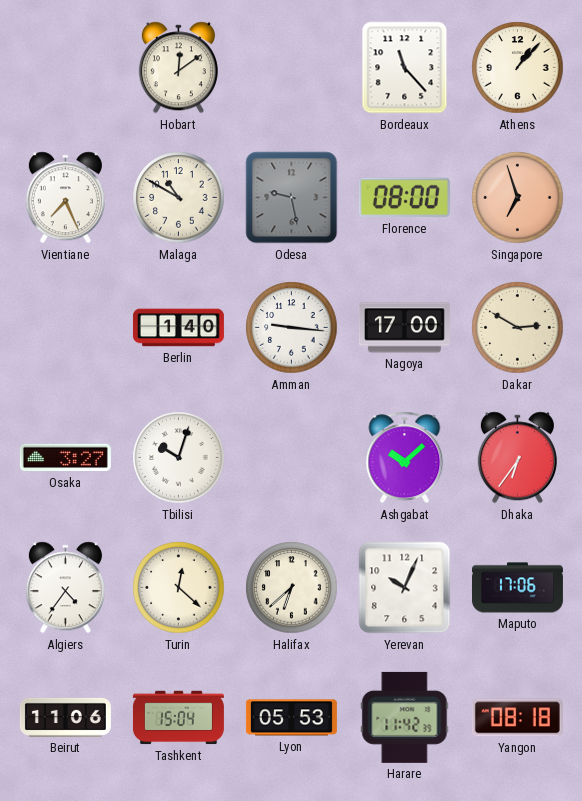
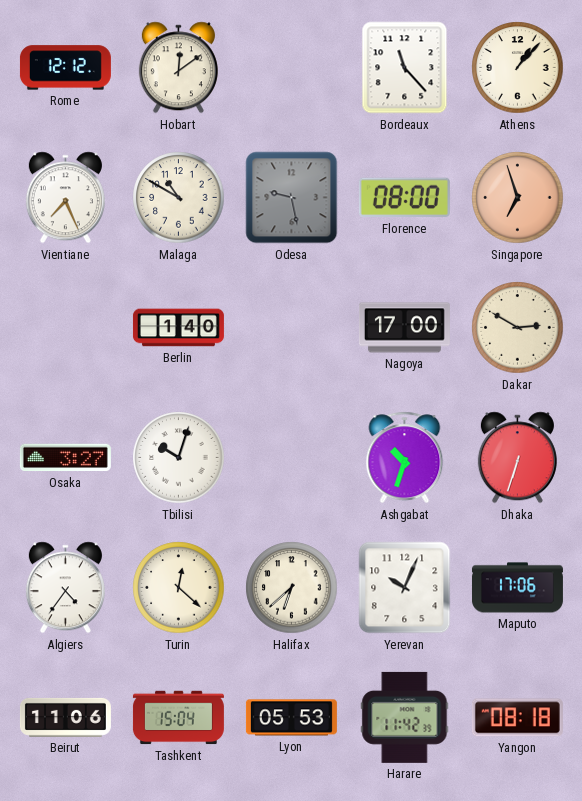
Rome: none -> 12:12 (65, 68)
Amman: 9:16 -> none (292, 328)
Ashgabat: 10:08 -> 10:33 (405, 458)
Dhaka: 6:36 -> 6:33 (517, 458)
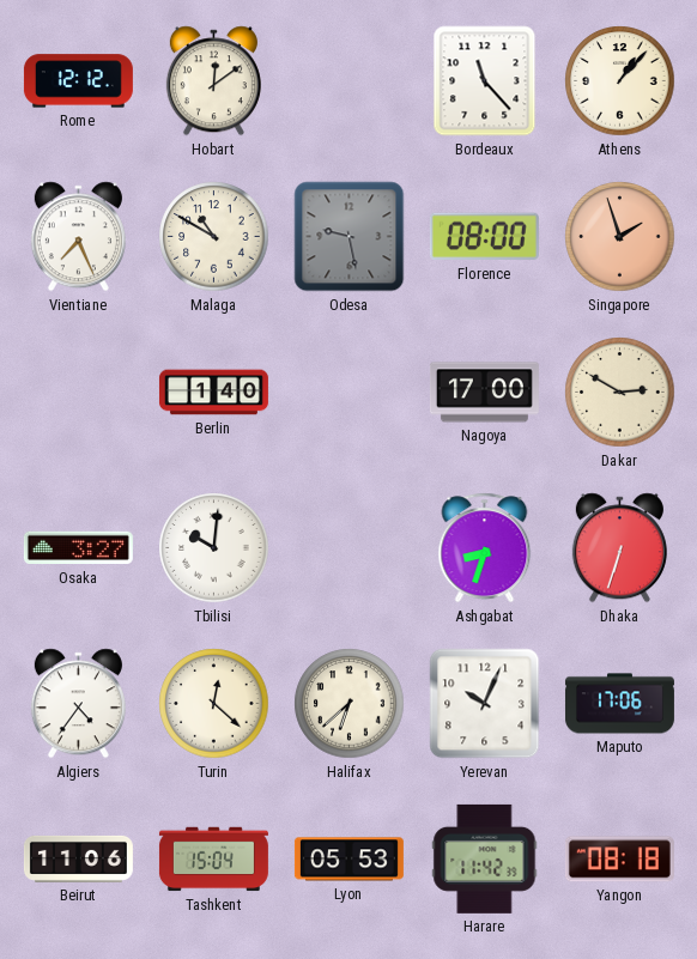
Singapore: 6:57 -> 1:57 (620, 237)
Tbilisi: 10:03 -> 10:01 (214, 548)
Ashgabat: 10:33 -> 8:33 (485, 548)
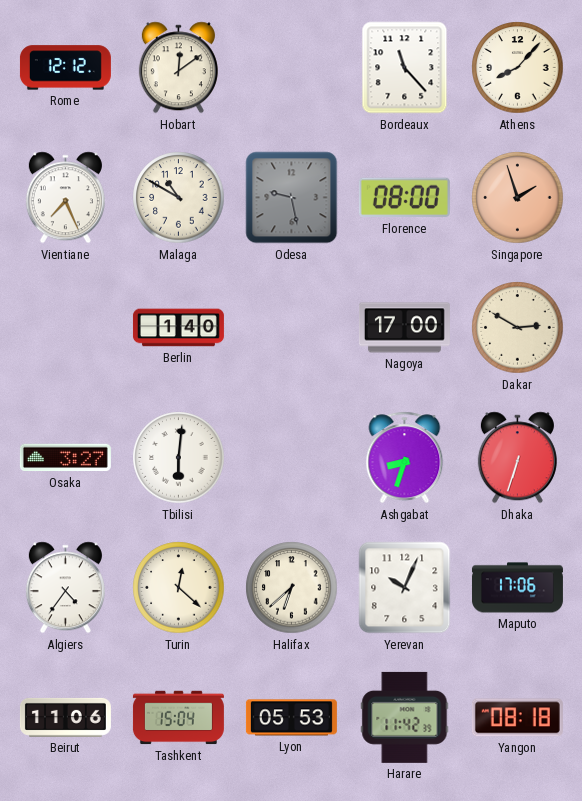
Athens: 1:07 -> 8:07 (518, 68)
Tbilisi: 10:01 -> 6:01 (179, 458)
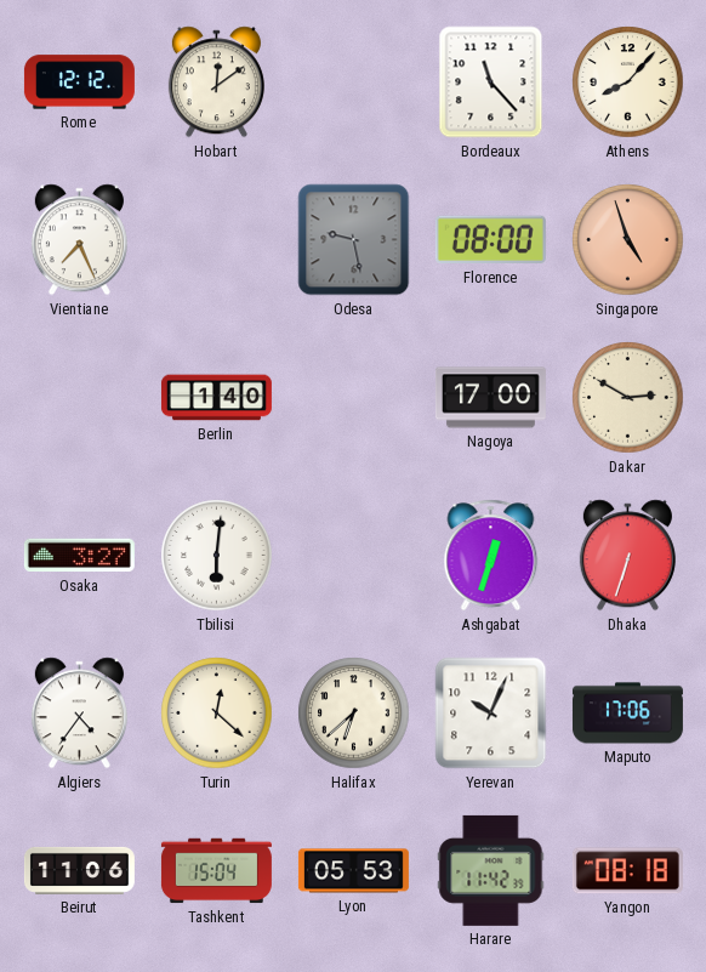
Malaga: 10:50 -> none (179, 198)
Singapore: 1:57 -> 4:57 (628, 240)
Ashgabat: 8:33 -> 12:33 (491, 556)
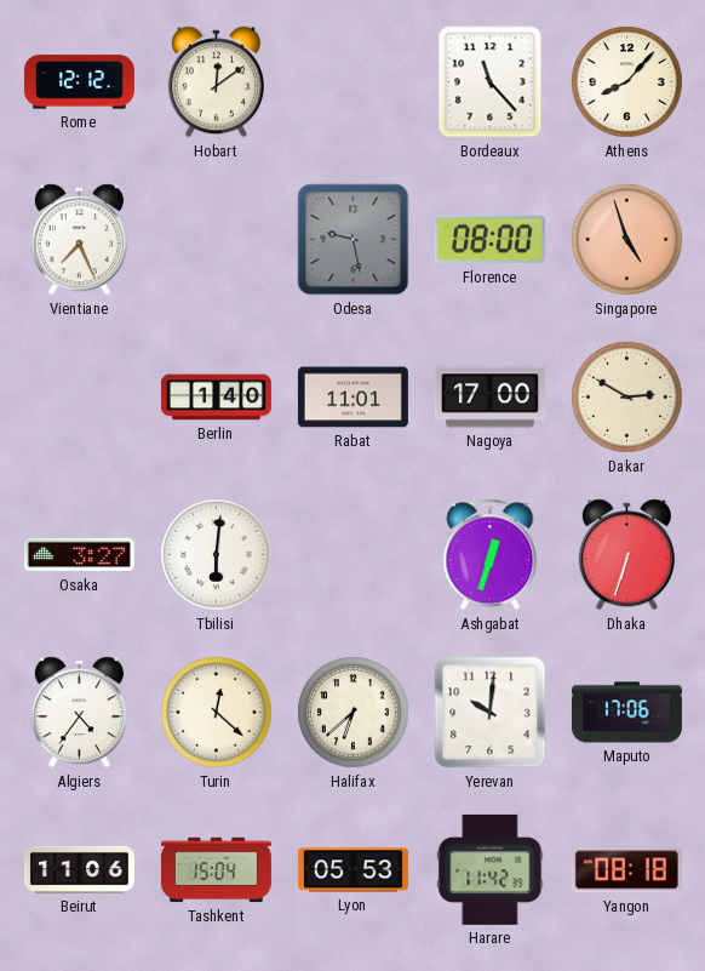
Rabat: none -> 11:01 (352, 398)
Yerevan: 10:04 -> 10:01 (491, 713)
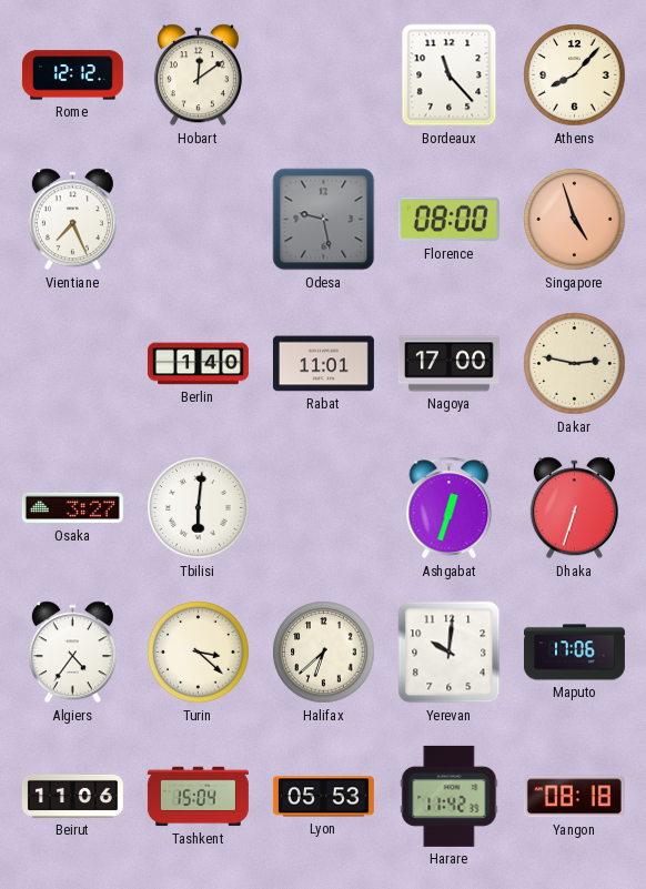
Dakar: 2:50 -> 2:47 (575, 364)
Turin: 12:22 -> 3:22 (199, 653)
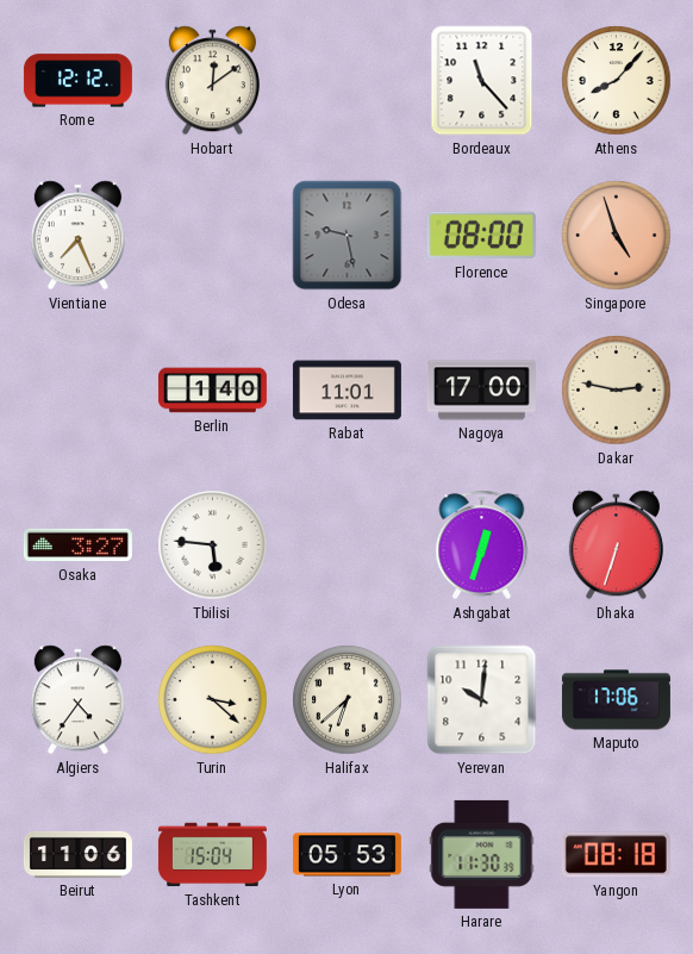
Tbilisi: 6:01 -> 5:46 (213, 545)
Harare: 11:42 -> 11:30 (482, 854)
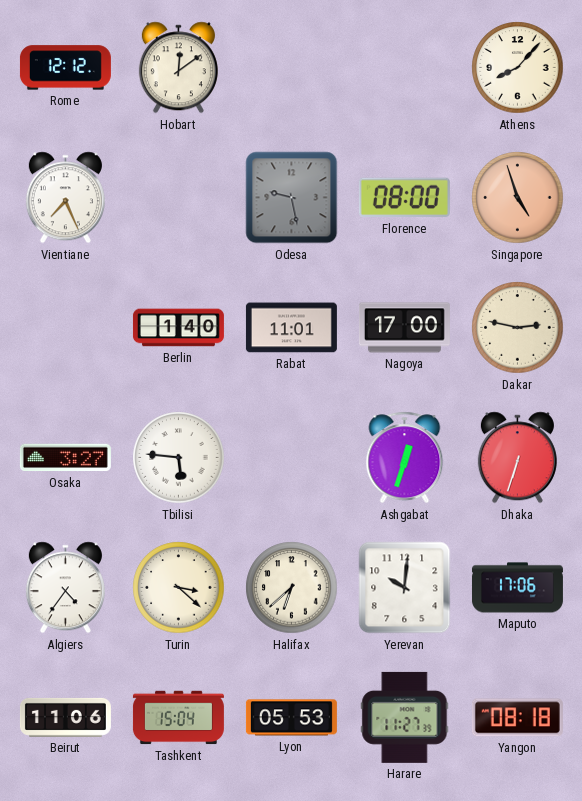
Bordeaux: 11:23 -> none (482, 81)
Harare: 11:30 -> 11:27 (405, 717)
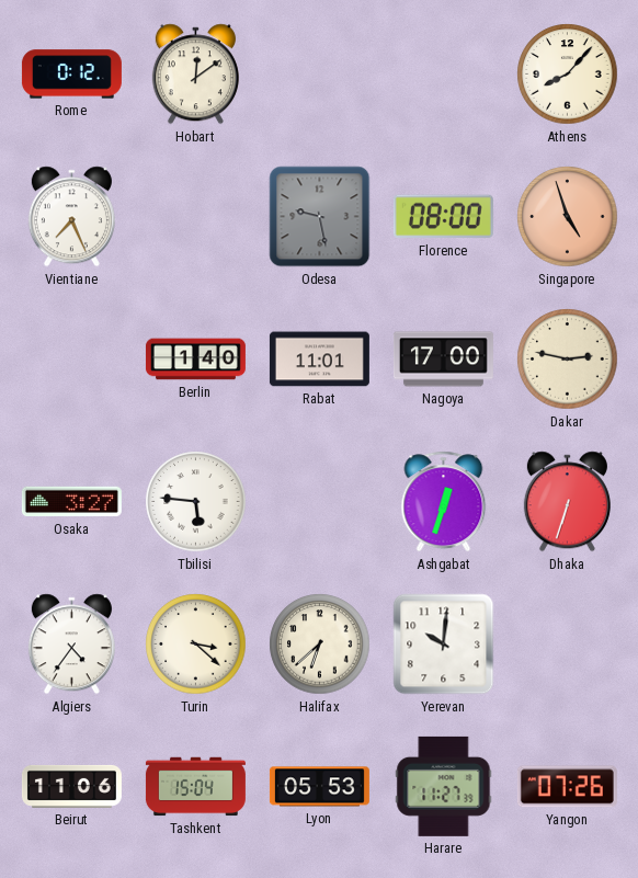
Rome: 12:12 -> 0:12 (71, 75)
Maputo: 17:06 -> none (517, 588)
Yangon: 08:18 -> 07:26 (567, 787)
